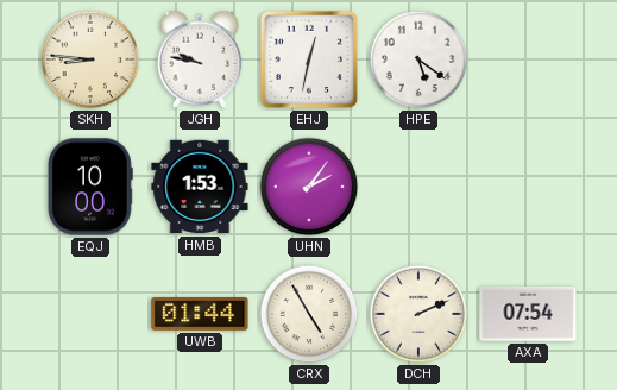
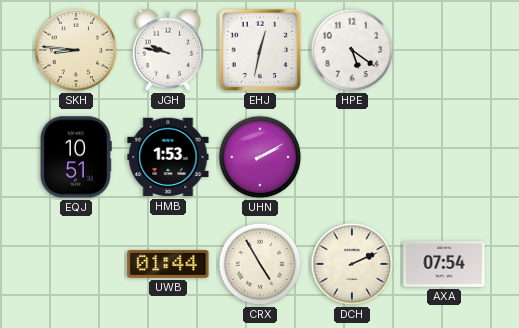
EQJ: 10:00 -> 10:51 (76, 157)
UHN: 2:06 -> 2:10 (260, 157)
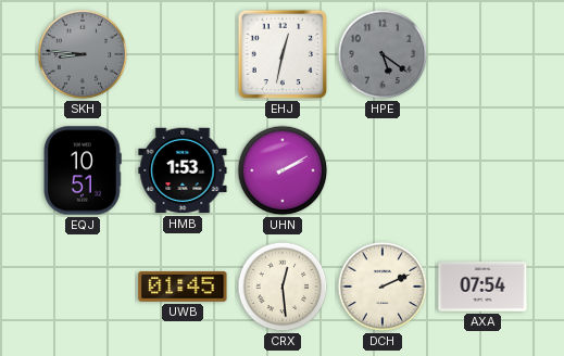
SKH dial: cream -> grey (83, 54)
JGH: 9:47 -> none (168, 50)
HPE dial: white -> grey (383, 54)
UWB: 01:44 -> 01:45 (183, 287)
CRX: 4:55 -> 12:29 (283, 287)
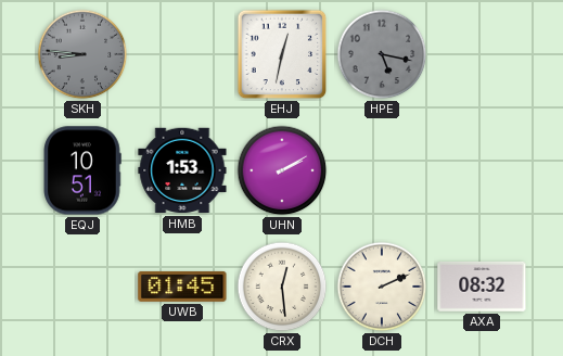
HPE: 5:21 -> 5:17 (382, 54)
AXA: 07:54 -> 08:32 (482, 287)
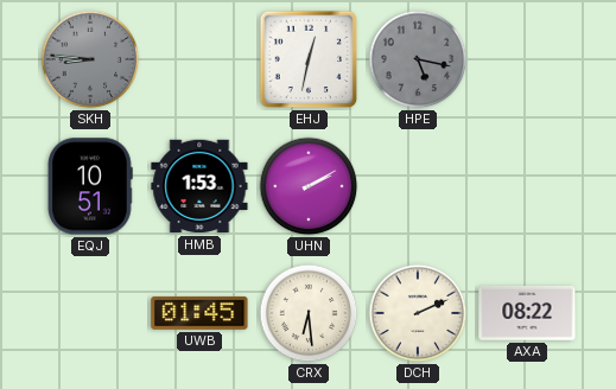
CRX: 12:29 -> 6:29 (309, 313)
AXA: 08:32 -> 08:22 (527, 313)
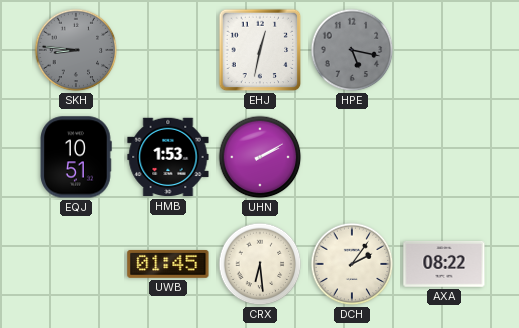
DCH: 2:11 -> 2:06 (352, 264)
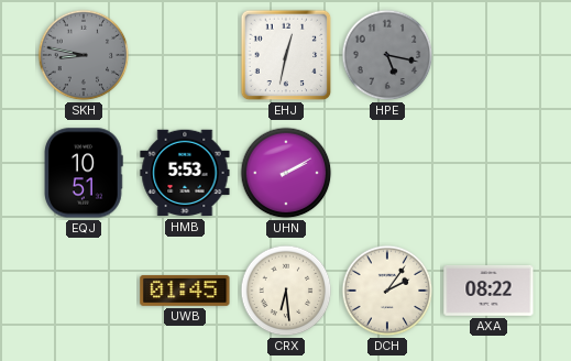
SKH: 8:46 -> 8:47 (84, 55)
HMB: 1:53 -> 5:53 (185, 173)
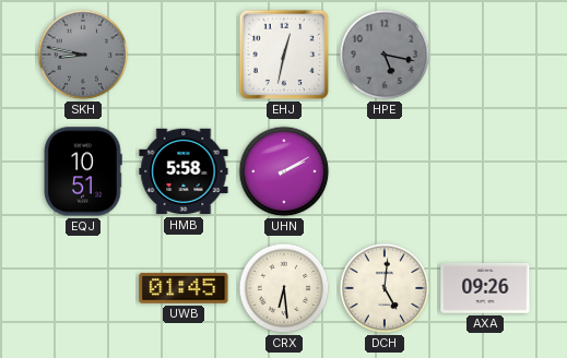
HMB: 5:53 -> 5:58 (184, 171)
DCH: 2:06 -> 5:01 (385, 288)
AXA: 08:22 -> 09:26 (485, 288)
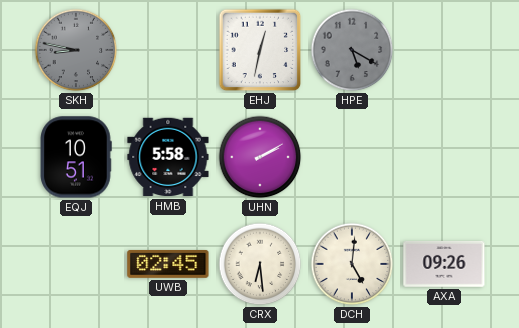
HPE: 5:17 -> 5:20 (352, 50)
UWB: 01:45 -> 02:45 (168, 264)
